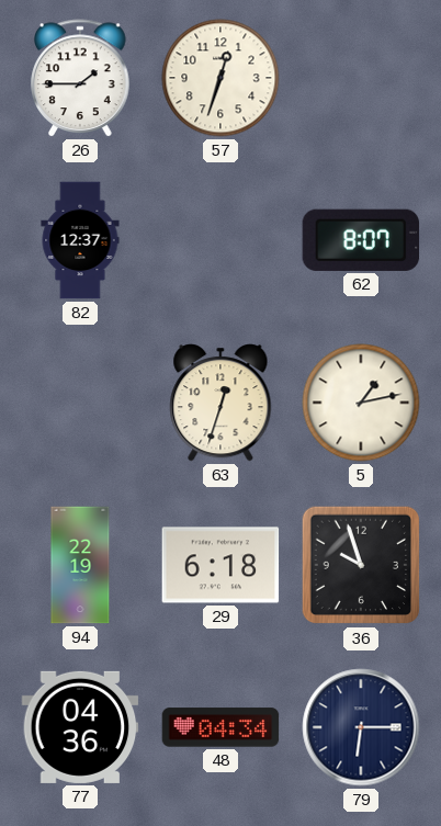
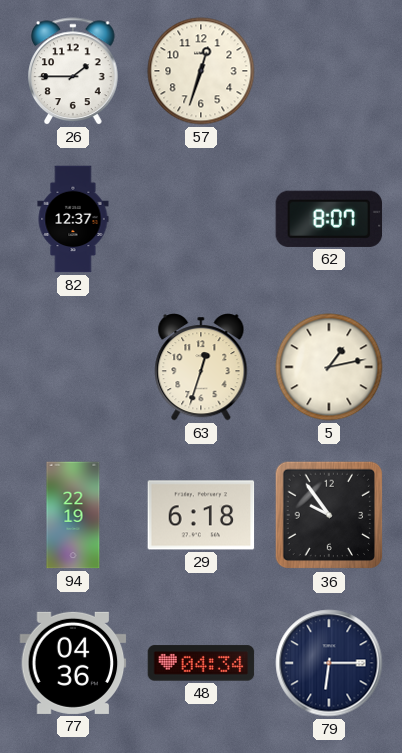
36: 9:57 -> 9:54 (329, 515)
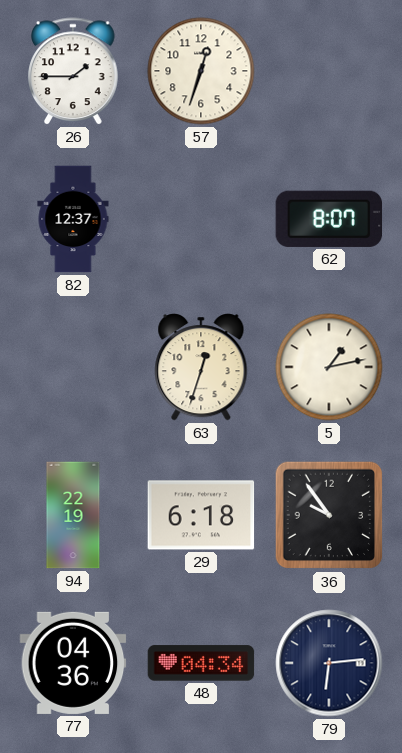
79: 6:15 -> 6:14 (329, 663)
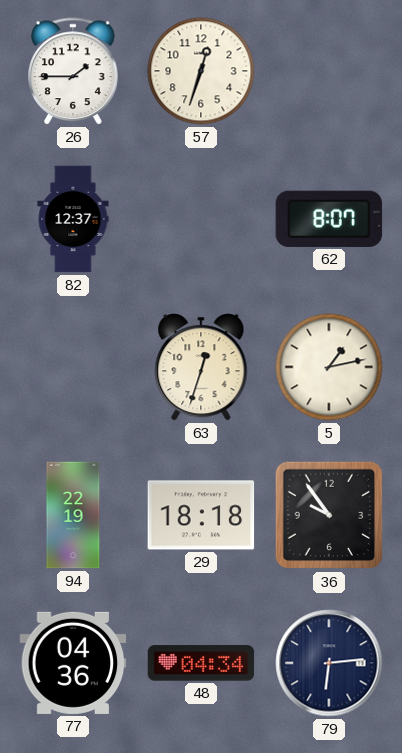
29: 6:18 -> 18:18 (201, 515)
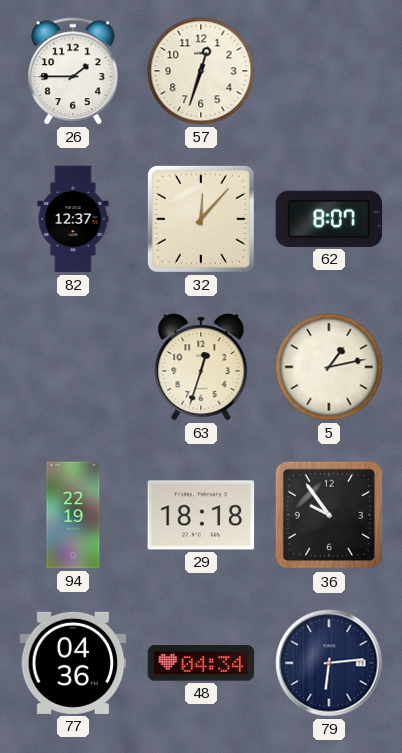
32: none -> 12:07 (201, 219)
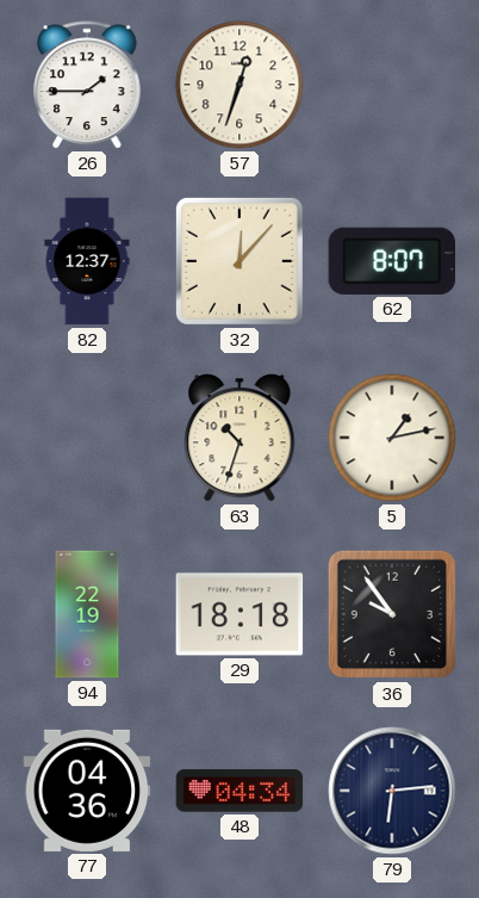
63: 12:33 -> 10:33 (240, 438)
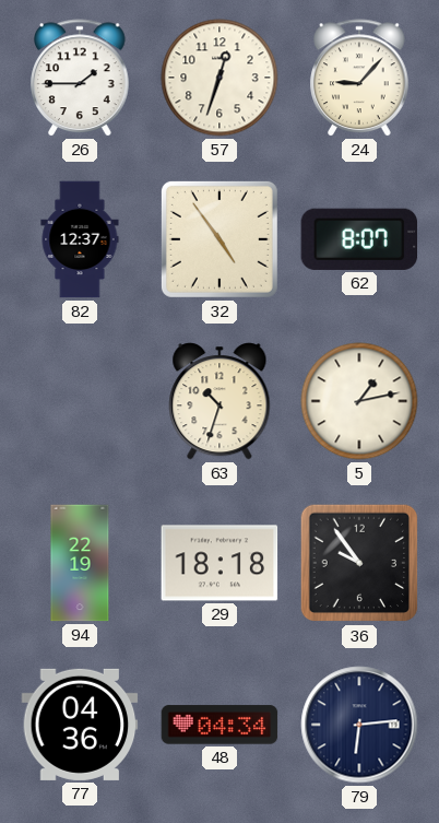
24: none -> 9:07 (359, 78)
32: 12:07 -> 4:54 (220, 239)
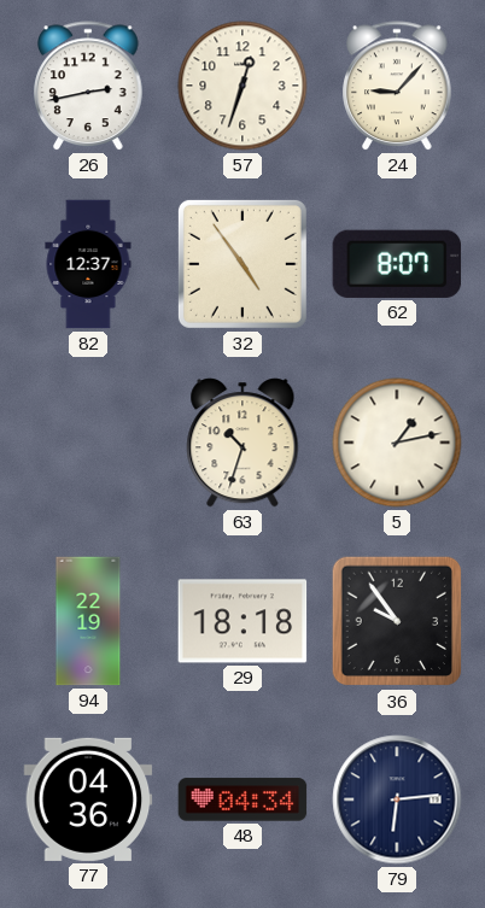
26: 1:45 -> 2:43 (88, 86)
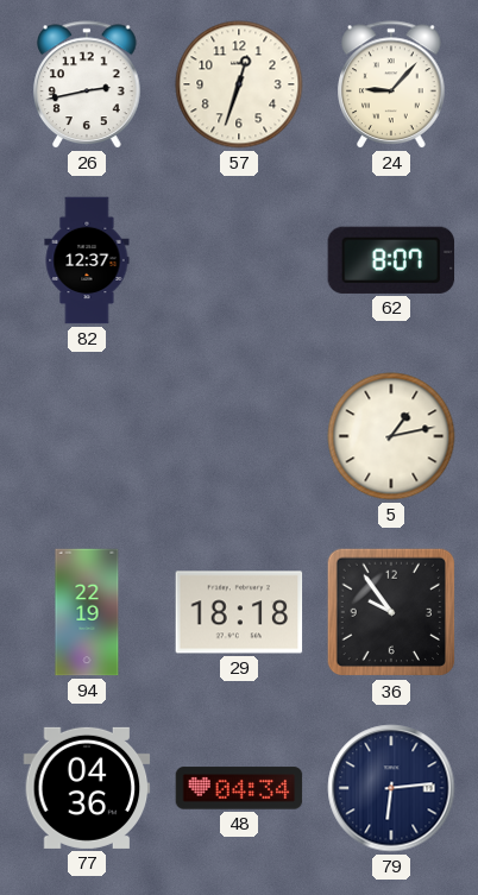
32: 4:54 -> none (242, 264)
63: 10:33 -> none (242, 443)
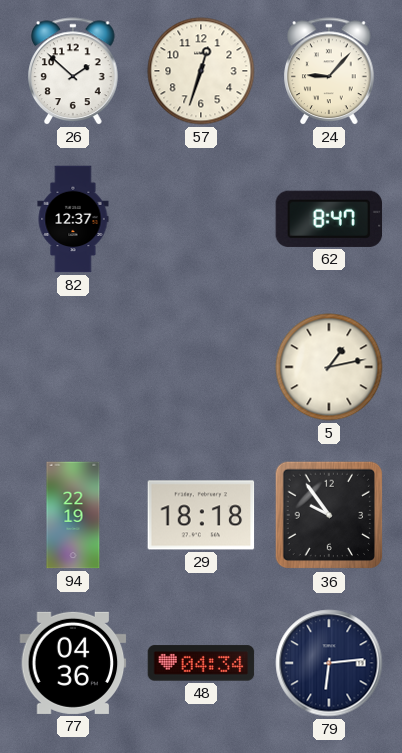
26: 2:43 -> 1:52 (73, 71)
62: 8:07 -> 8:47 (329, 219)
